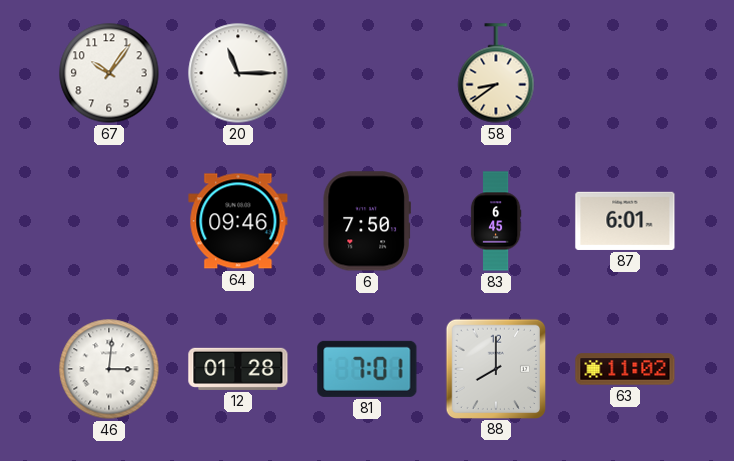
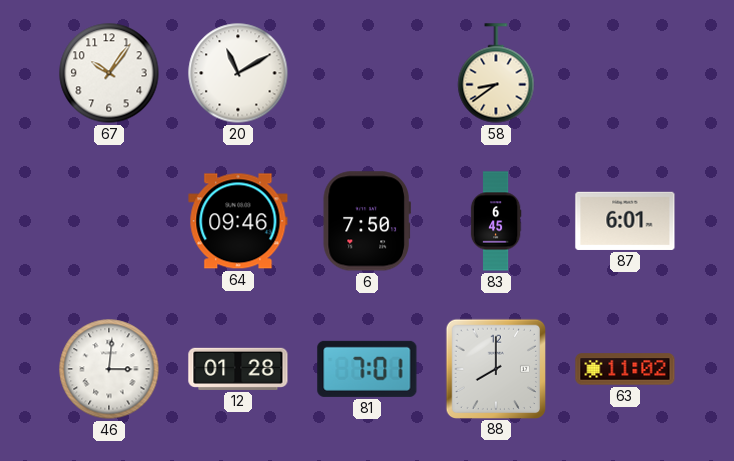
20: 11:15 -> 11:10 (238, 73)
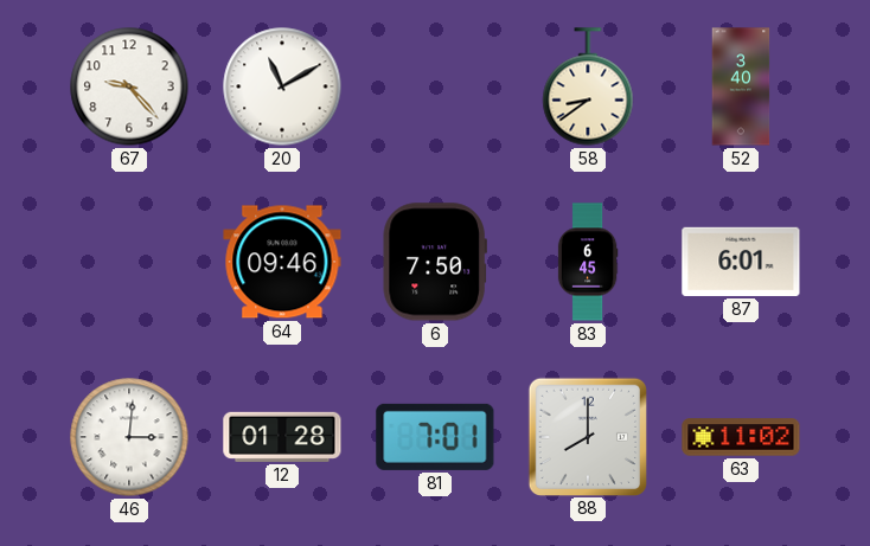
67: 10:06 -> 9:23 (129, 86)
52: none -> 3:40 (741, 86)
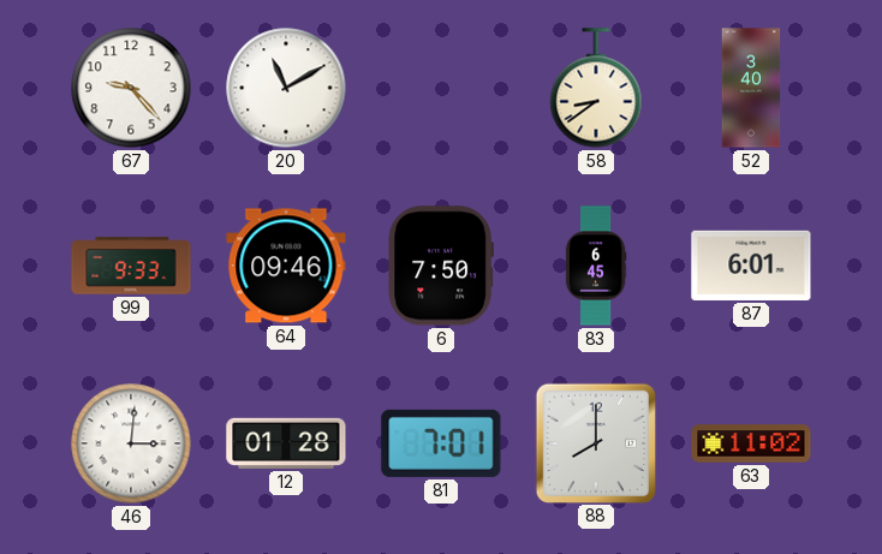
99: none -> 9:33 (131, 266)
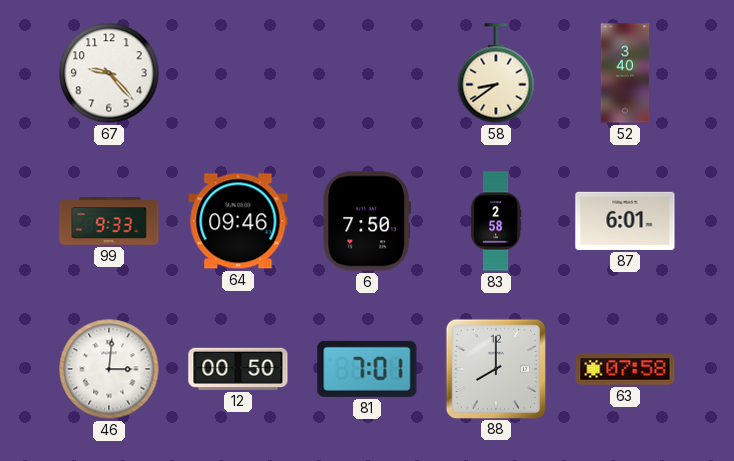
20: 11:10 -> none (286, 88)
83: 6:45 -> 2:58 (496, 221)
12: 01:28 -> 00:50 (238, 369)
63: 11:02 -> 07:58 (625, 369)
